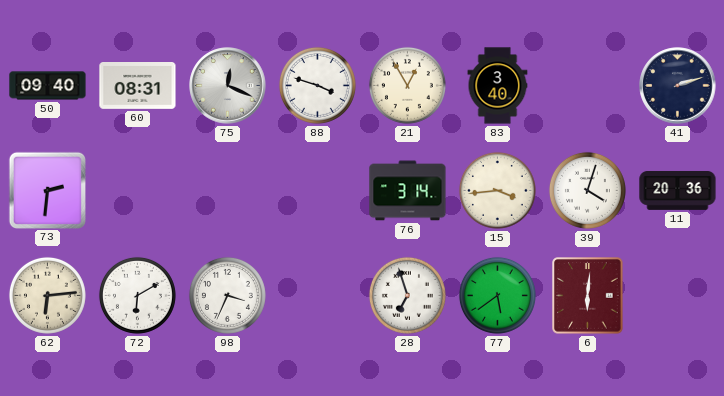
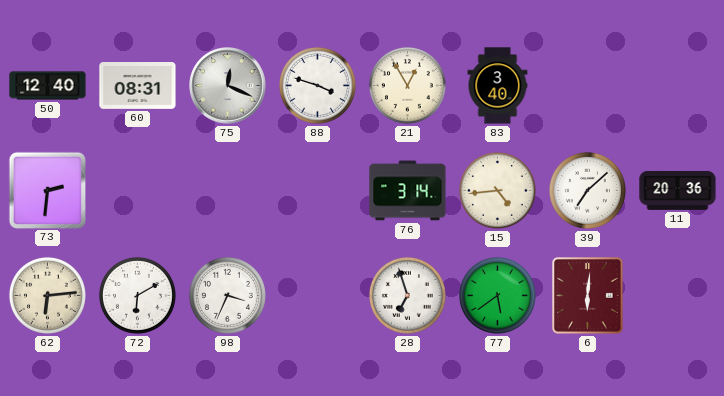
50: 09:40 -> 12:40 (48, 86)
41: 2:12 -> none (678, 86)
15: 3:44 -> 4:44 (497, 190)
39: 4:03 -> 7:08 (587, 190)
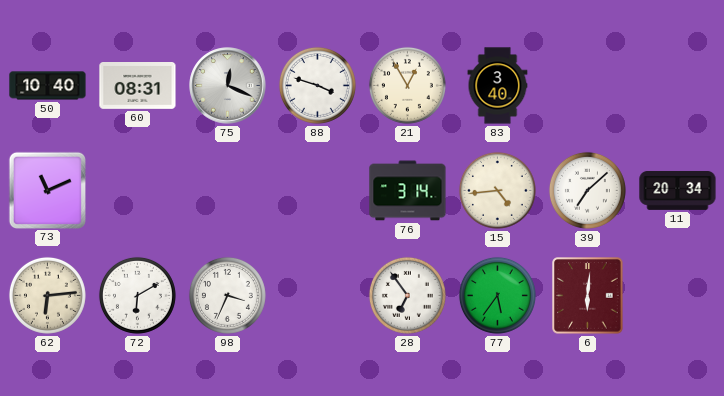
50: 12:40 -> 10:40 (48, 86)
73: 2:31 -> 11:11 (47, 190)
11: 20:36 -> 20:34 (678, 191)
28: 6:57 -> 6:54 (407, 295)
77: 5:39 -> 5:36 (497, 295)
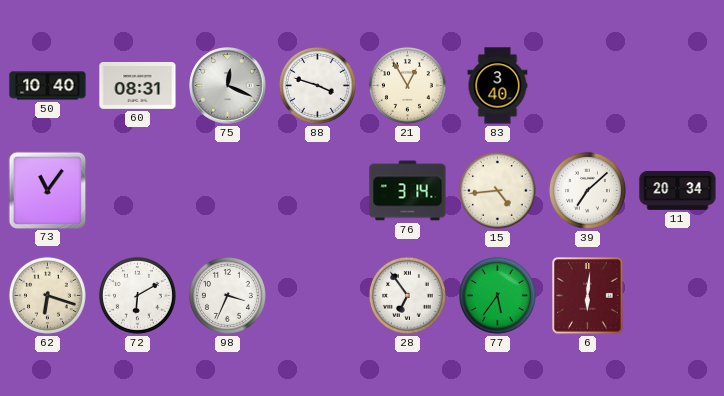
73: 11:11 -> 11:06 (47, 190)
62: 6:14 -> 6:18 (47, 295)
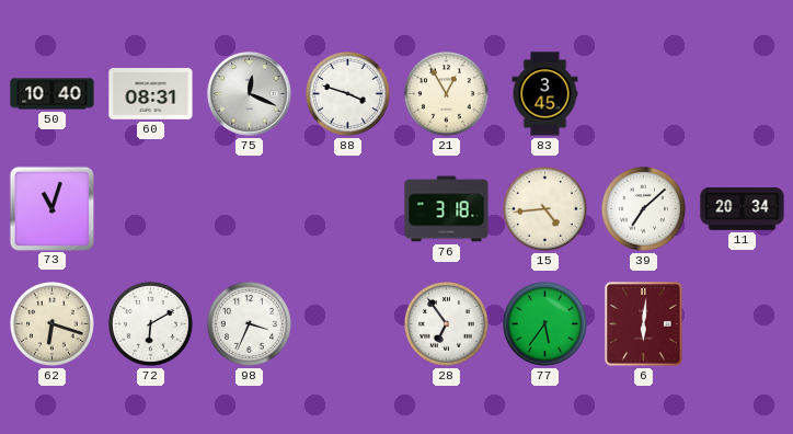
83: 3:40 -> 3:45 (545, 94)
73: 11:06 -> 11:03 (51, 208)
76: 3:14 -> 3:18 (447, 209)
